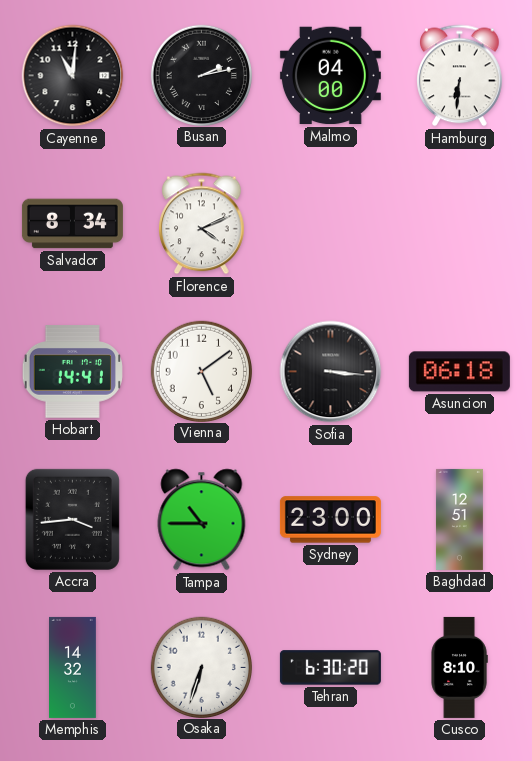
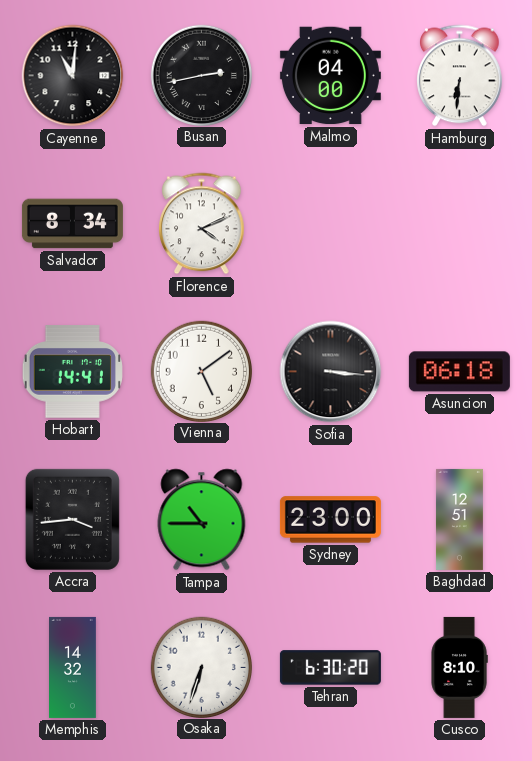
Busan: 2:13 -> 2:43 (201, 75)
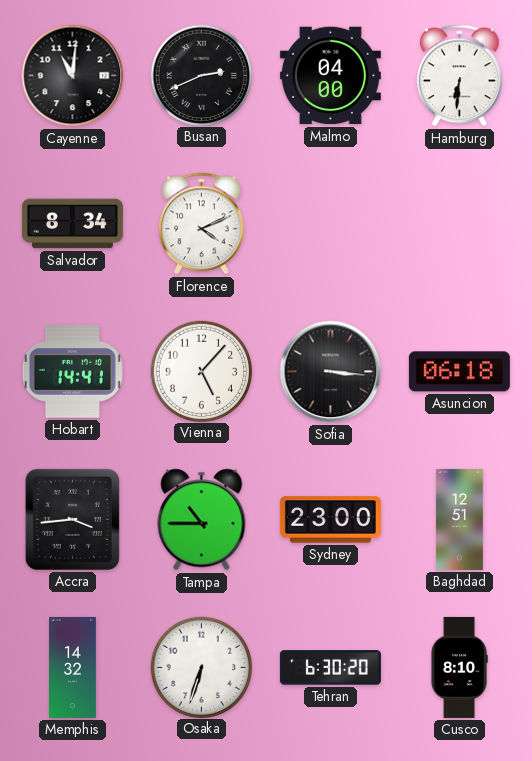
Busan: 2:43 -> 2:41 (201, 75)
Vienna: 5:09 -> 5:07 (201, 371)
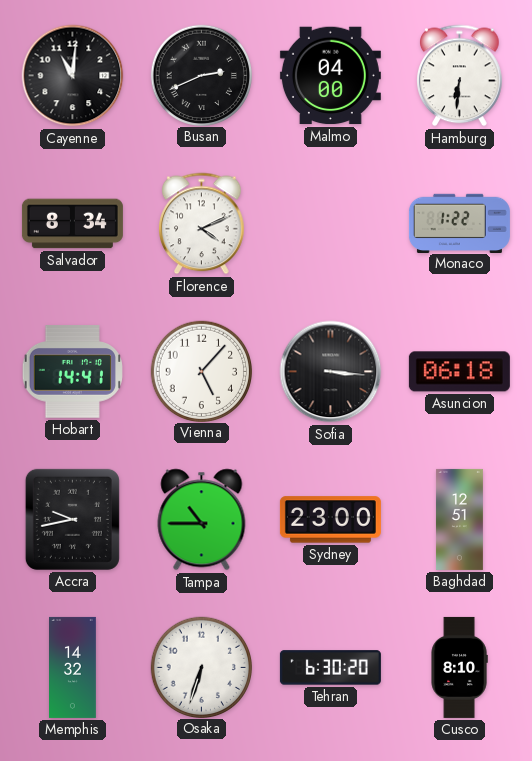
Monaco: none -> 1:22 (459, 223)
Accra: 3:44 -> 9:43 (72, 519)
